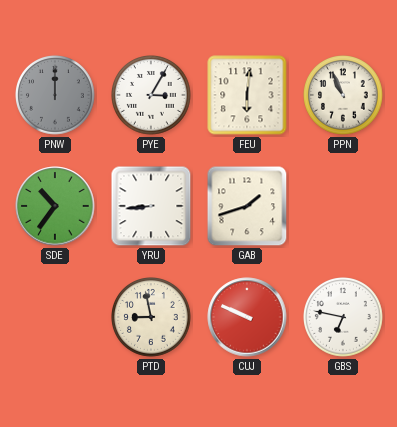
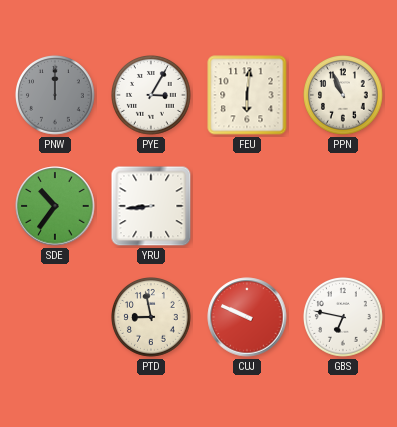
GAB: 1:42 -> none (247, 206)
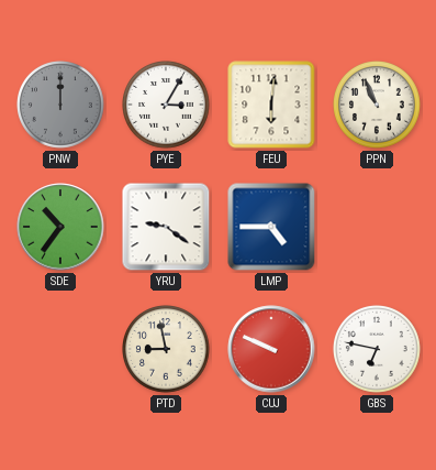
YRU: 8:44 -> 9:21 (166, 227)
LMP: none -> 4:45 (271, 227)
